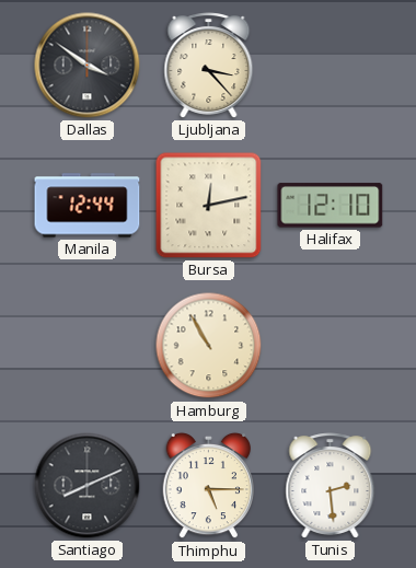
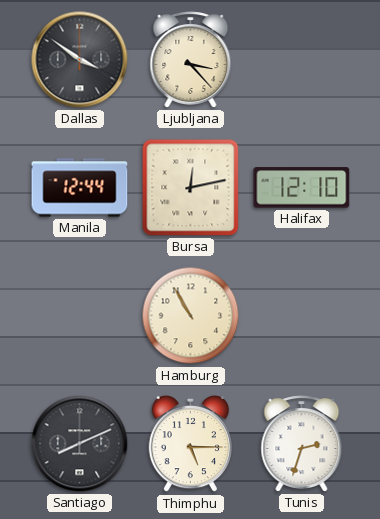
Tunis: 2:29 -> 2:33 (302, 444)
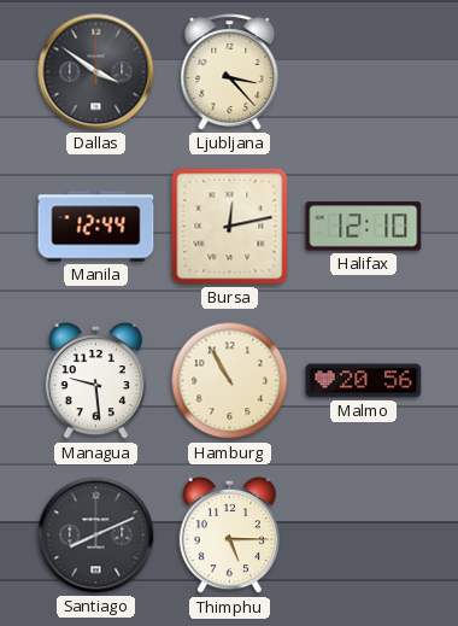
Managua: none -> 9:29 (95, 381)
Malmo: none -> 20:56 (364, 381)
Tunis: 2:33 -> none (302, 444)
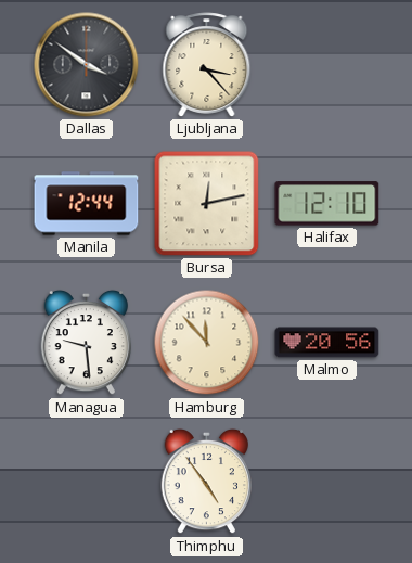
Hamburg: 10:55 -> 11:53 (207, 343)
Santiago: 8:11 -> none (96, 536)
Thimphu: 5:15 -> 4:54 (206, 482)
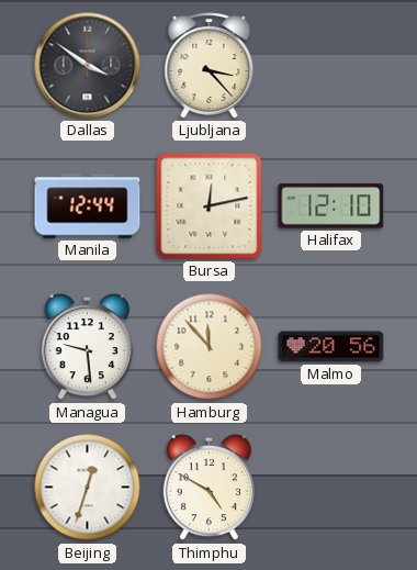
Beijing: none -> 12:33 (88, 488)
Thimphu: 4:54 -> 4:50 (208, 488)
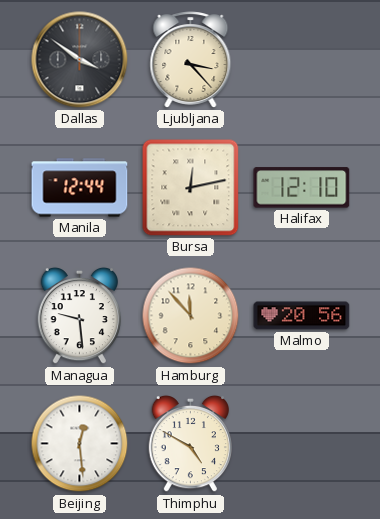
Beijing: 12:33 -> 12:29 (80, 444)
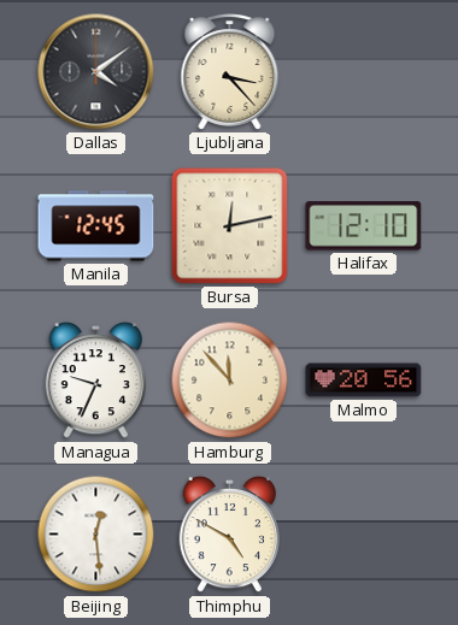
Dallas: 3:51 -> 4:09 (96, 72)
Manila: 12:44 -> 12:45 (96, 226)
Managua: 9:29 -> 9:34 (95, 381)
